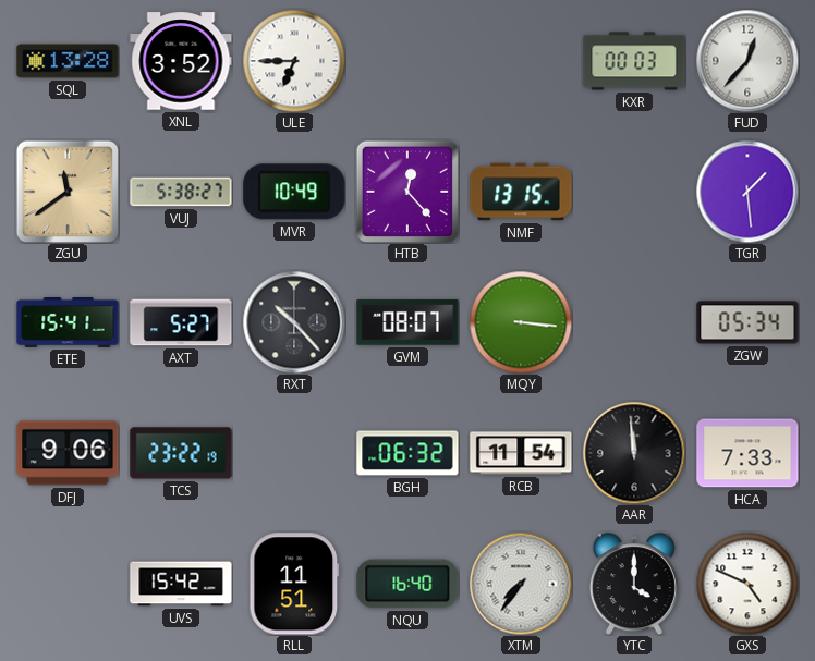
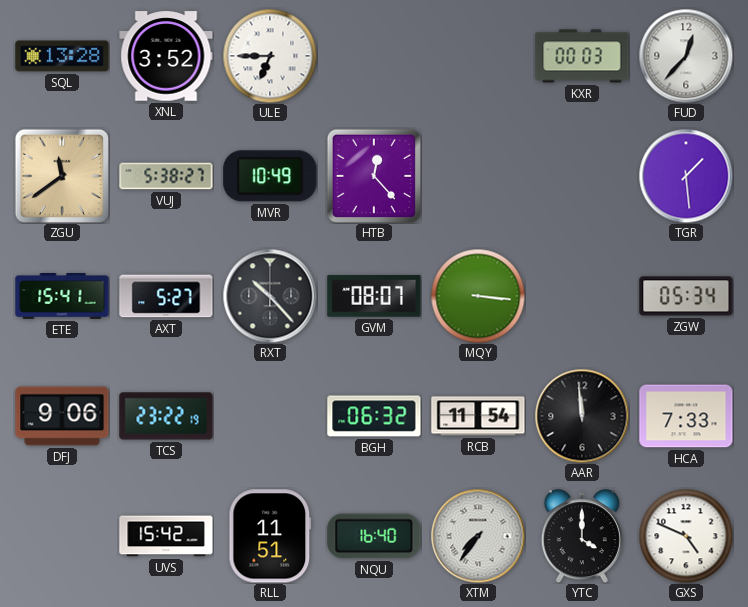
NMF: 13:15 -> none (521, 192)
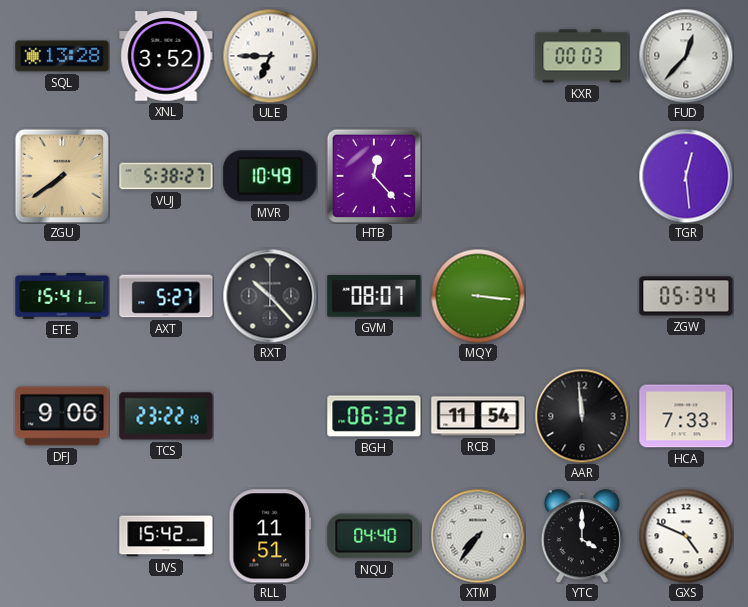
ZGU: 11:39 -> 7:39 (61, 175)
TGR: 1:29 -> 12:29 (686, 176)
NQU: 16:40 -> 04:40 (374, 536)
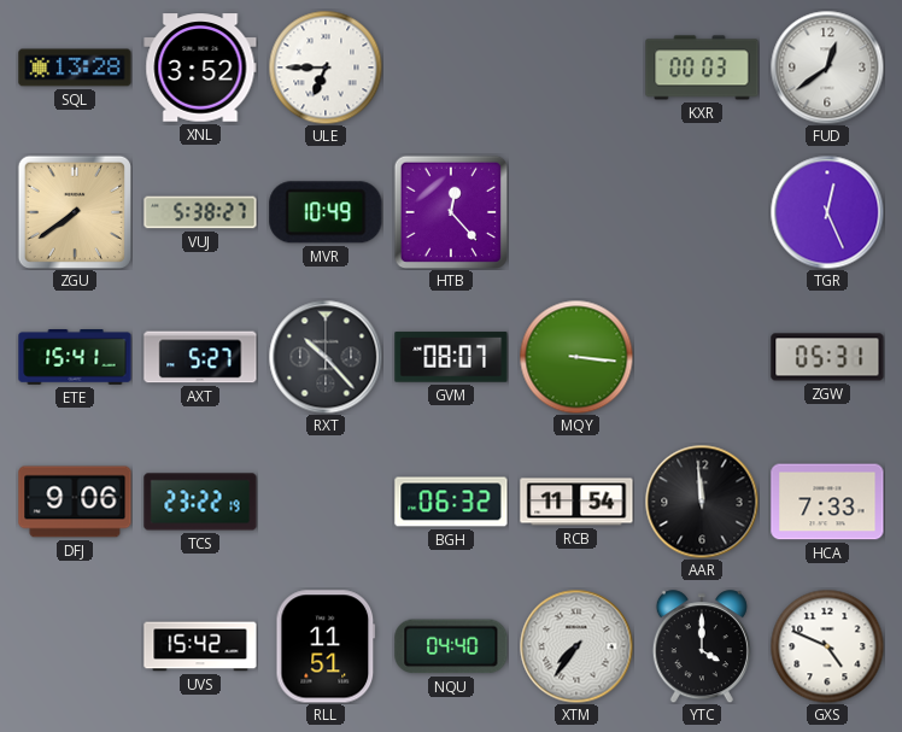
FUD: 12:37 -> 12:39 (827, 68)
TGR: 12:29 -> 12:26 (827, 212)
ZGW: 05:34 -> 05:31 (827, 357)
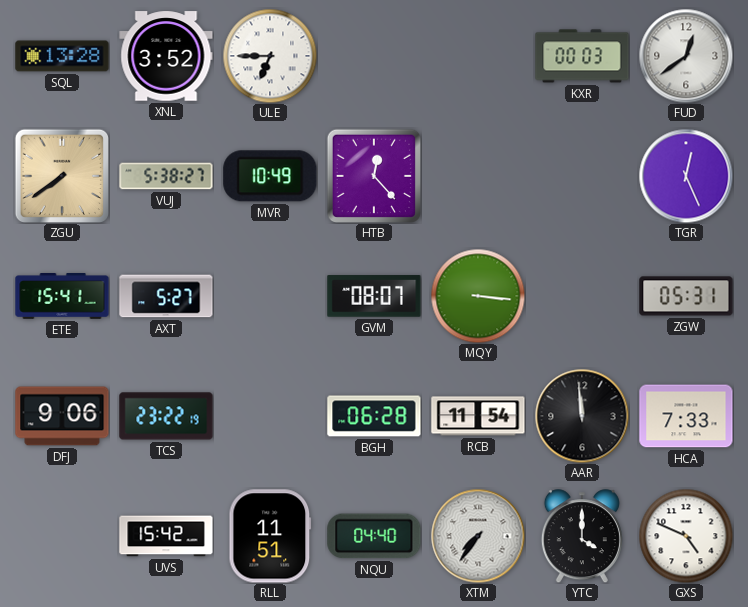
RXT: 10:23 -> none (326, 357)
BGH: 06:32 -> 06:28 (374, 416)
